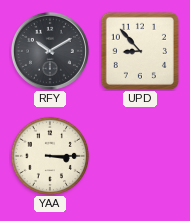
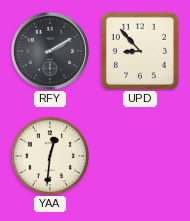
RFY: 10:10 -> 2:10 (50, 51)
YAA: 3:15 -> 12:31 (50, 156)
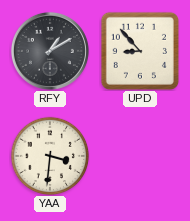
RFY: 2:10 -> 1:10 (50, 51)
YAA: 12:31 -> 3:31 (50, 156)
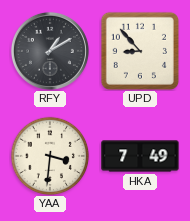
HKA: none -> 7:49 (140, 156)
